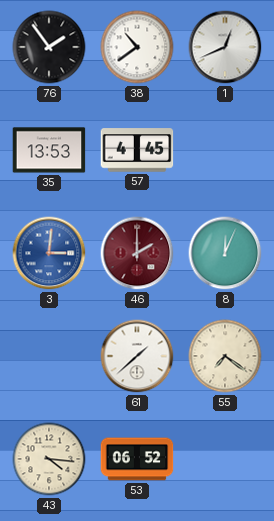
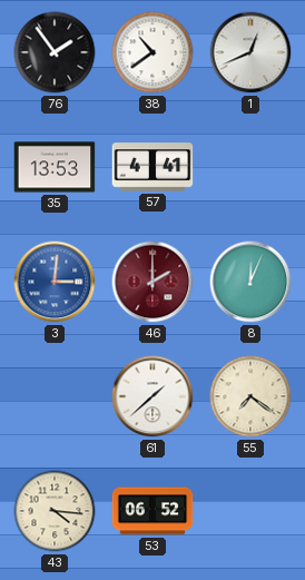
57: 4:45 -> 4:41 (152, 167)
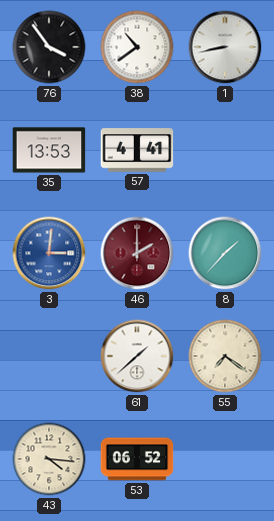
76: 1:54 -> 3:54 (49, 47)
1: 12:41 -> 8:43 (225, 47)
8: 12:04 -> 1:37 (225, 253)
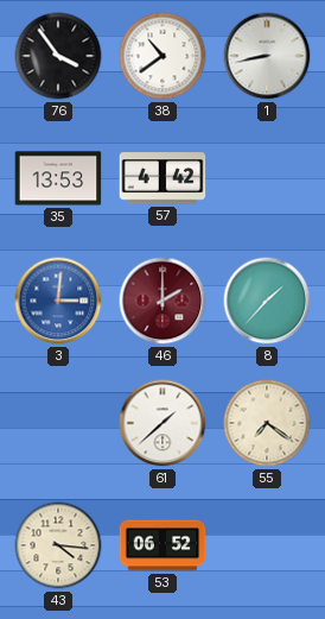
57: 4:41 -> 4:42 (162, 178)
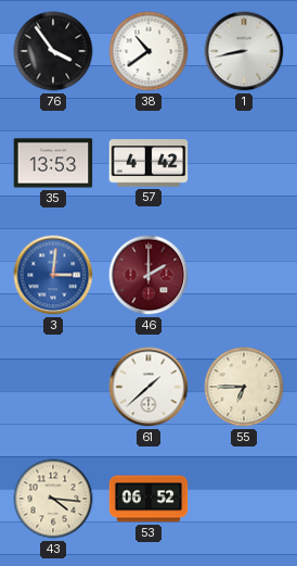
8: 1:37 -> none (267, 301)
55: 7:21 -> 6:45 (244, 387)
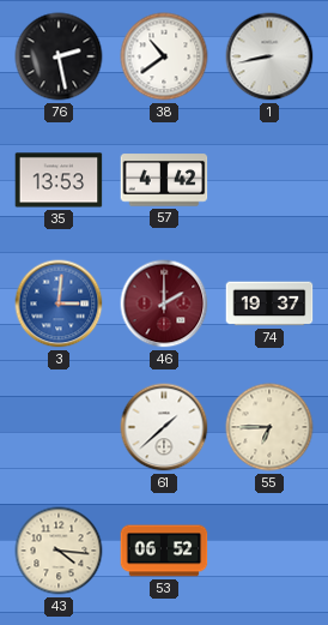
76: 3:54 -> 2:28 (59, 56)
74: none -> 19:37 (269, 304)
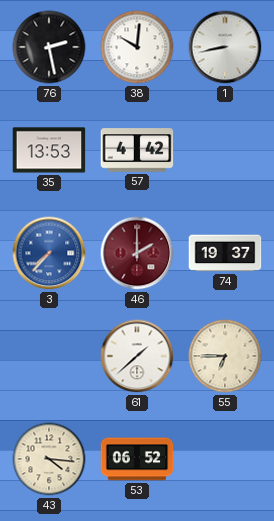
38: 10:39 -> 10:01 (137, 47)
3: 3:01 -> 7:37 (49, 253)
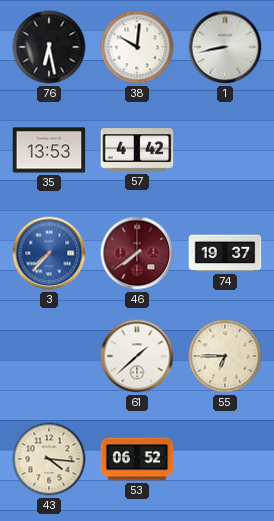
76: 2:28 -> 6:28 (49, 47)
46: 2:00 -> 7:39 (137, 253)
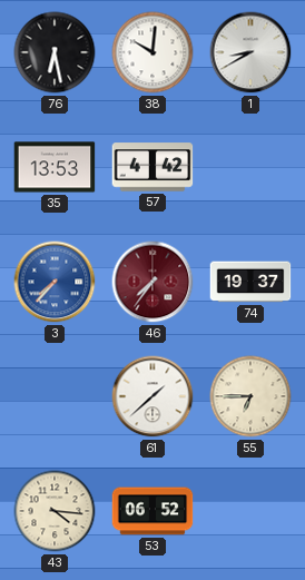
1: 8:43 -> 8:40 (250, 52)
46: 7:39 -> 7:36 (152, 282)
